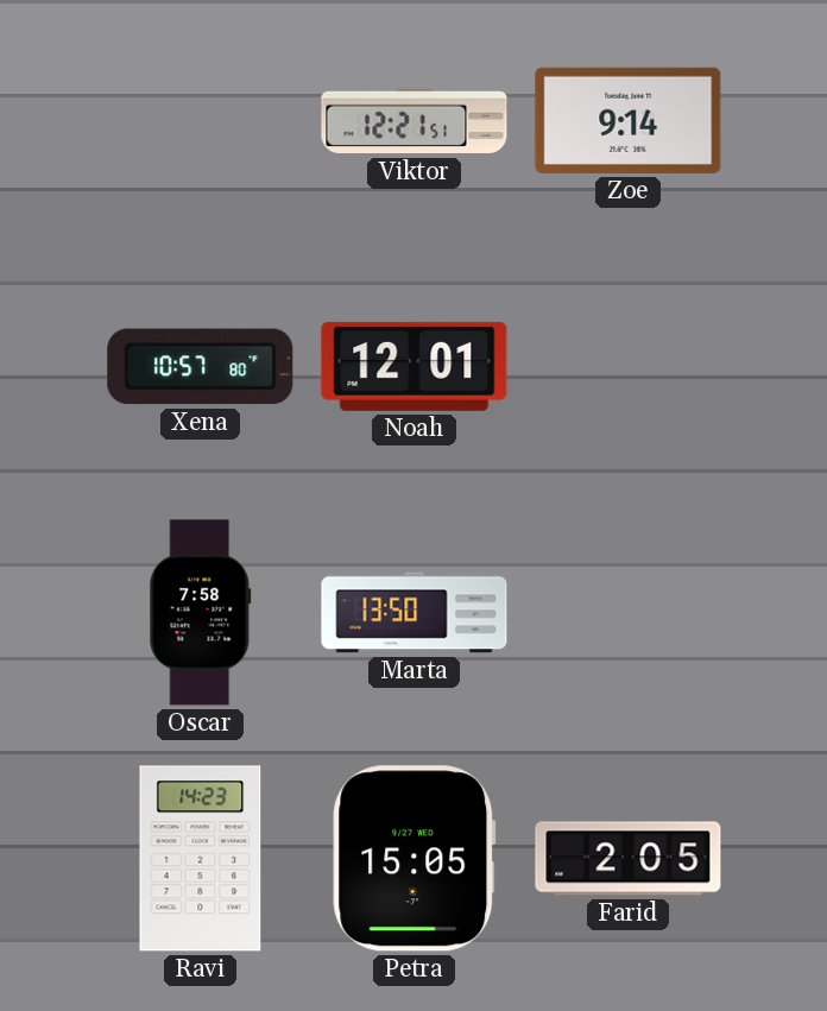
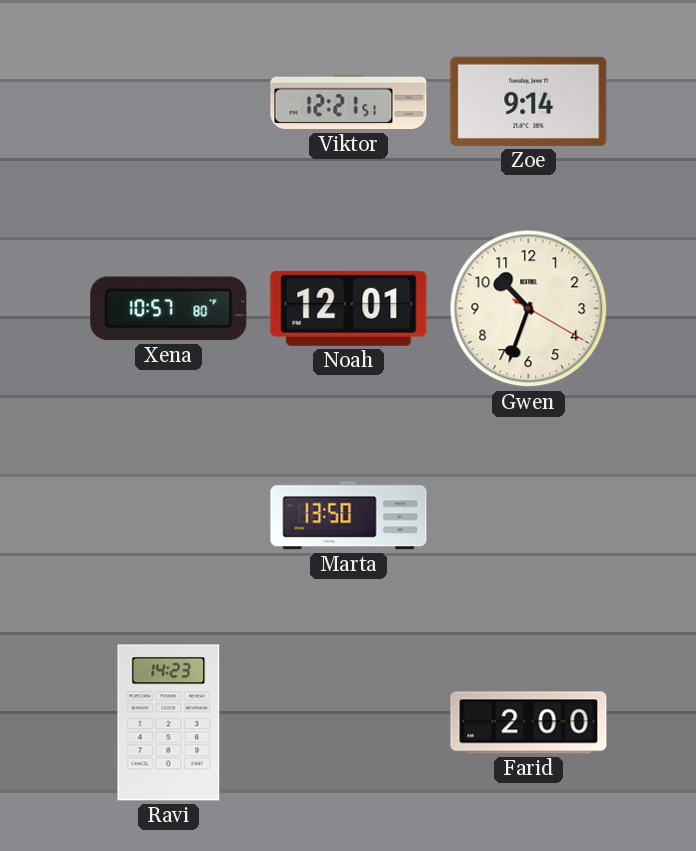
Gwen: none -> 10:33 (529, 309)
Oscar: 7:58 -> none (201, 613)
Petra: 15:05 -> none (415, 859)
Farid: 2:05 -> 2:00 (529, 723)
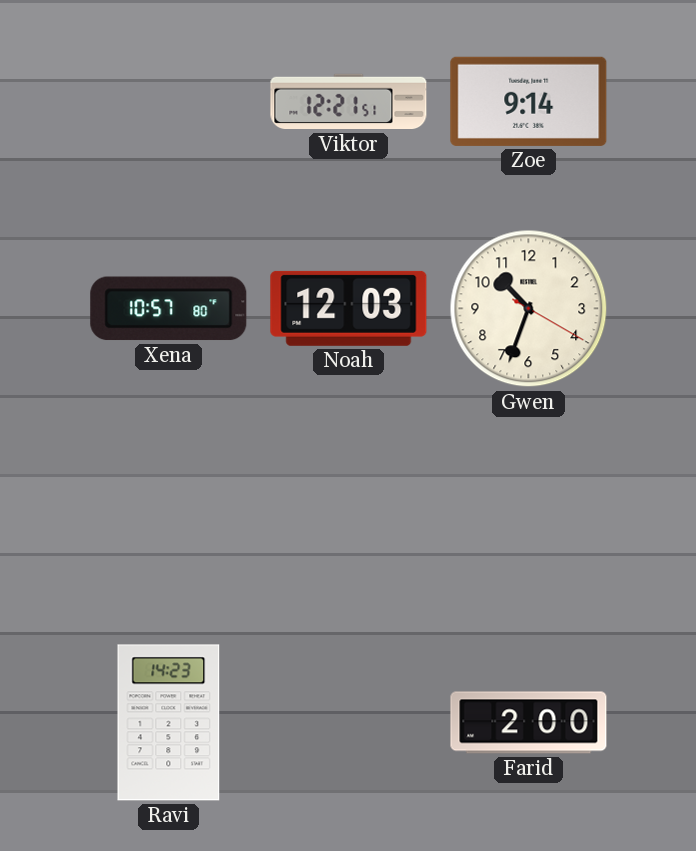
Noah: 12:01 -> 12:03 (349, 308)
Marta: 13:50 -> none (349, 516)
